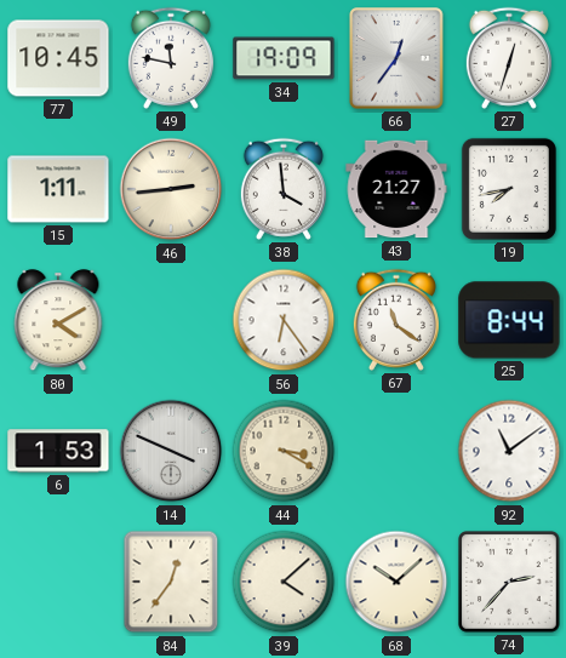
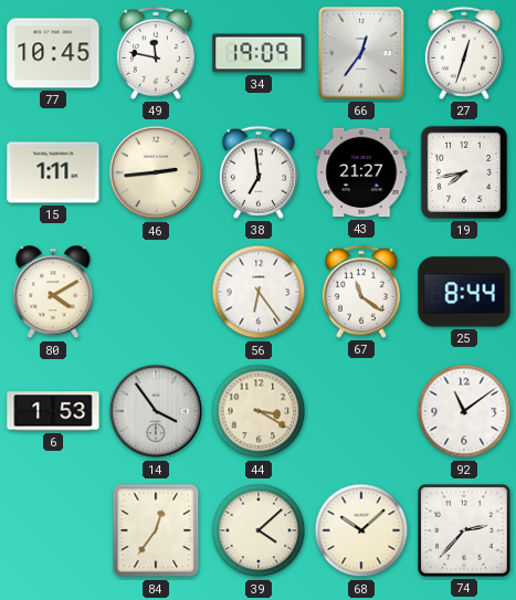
38: 3:59 -> 6:59 (259, 172)
14: 3:49 -> 3:54 (156, 411)
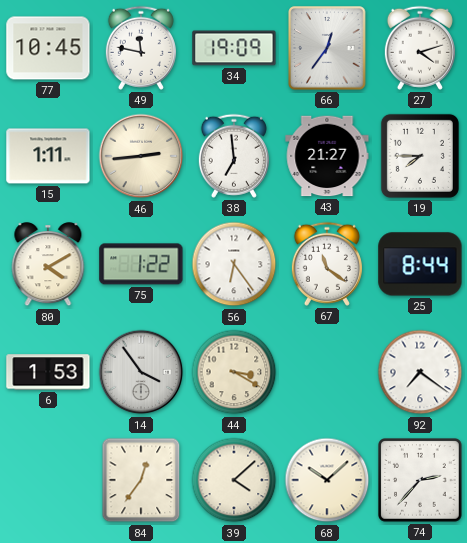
27: 12:33 -> 4:12 (420, 48)
19: 7:43 -> 7:45 (420, 156)
75: none -> 1:22 (141, 264)
92: 11:09 -> 7:21 (420, 372)
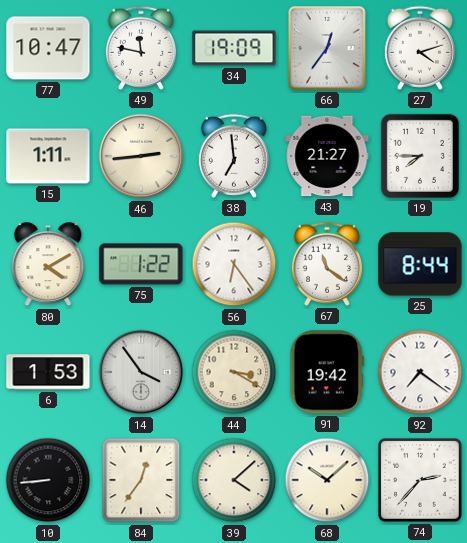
77: 10:45 -> 10:47 (48, 48)
91: none -> 19:42 (327, 372)
10: none -> 8:44 (48, 480)
